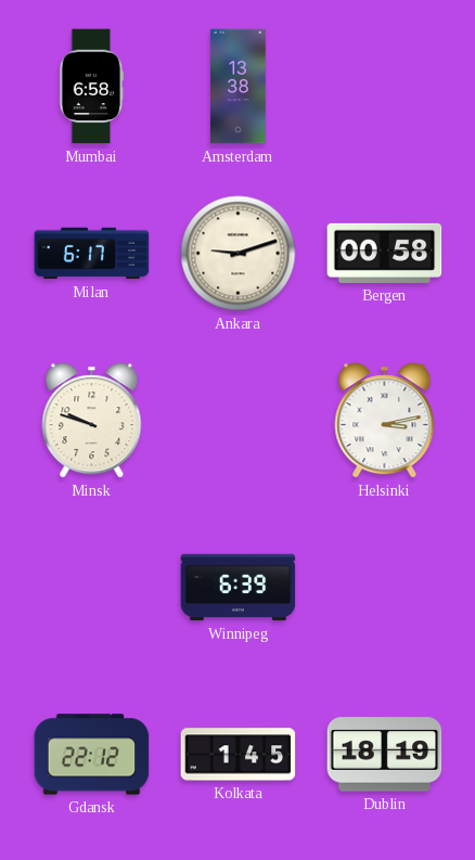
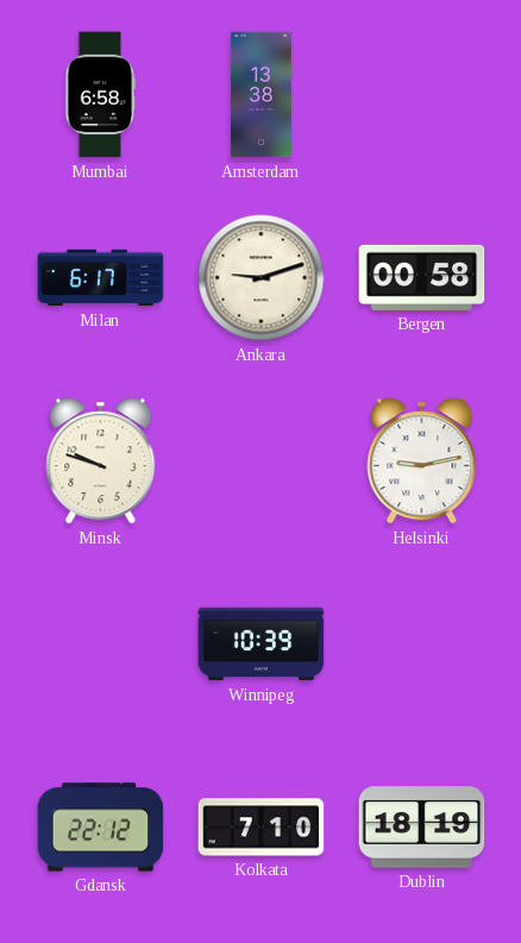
Helsinki: 3:13 -> 9:13 (422, 461)
Winnipeg: 6:39 -> 10:39 (262, 645)
Kolkata: 1:45 -> 7:10 (262, 828)
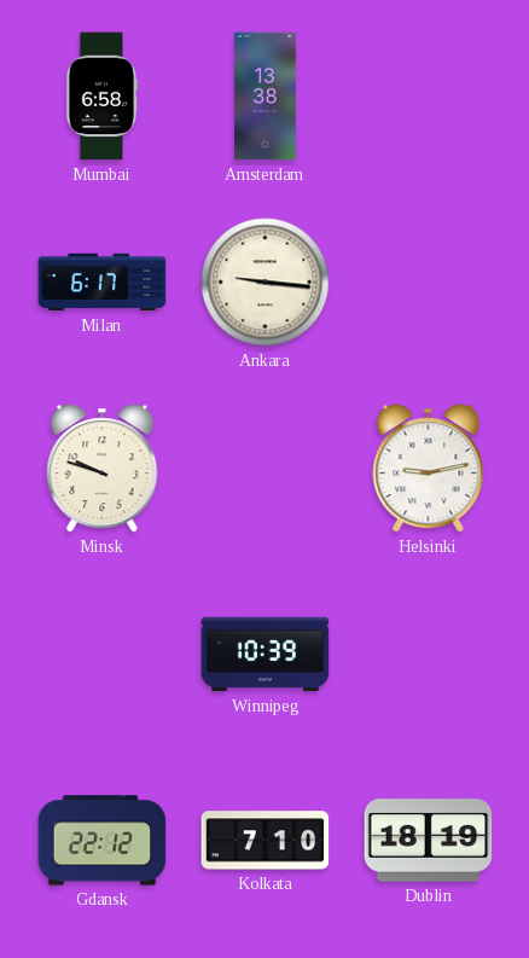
Ankara: 9:12 -> 9:16 (266, 283)
Bergen: 00:58 -> none (422, 277)
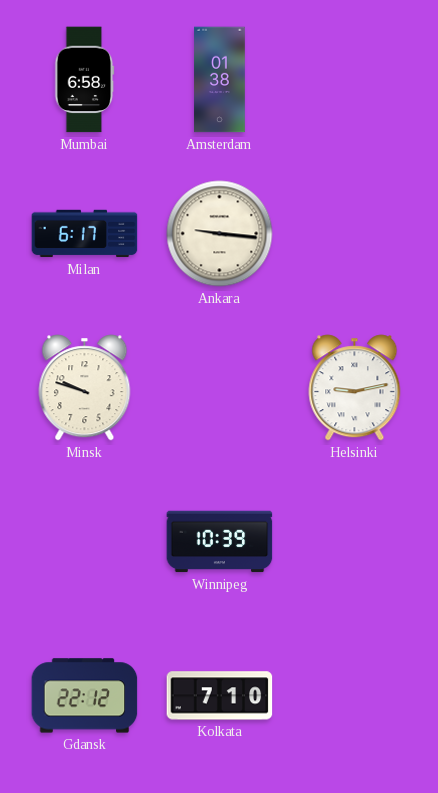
Amsterdam: 13:38 -> 01:38 (220, 80)
Dublin: 18:19 -> none (429, 841)
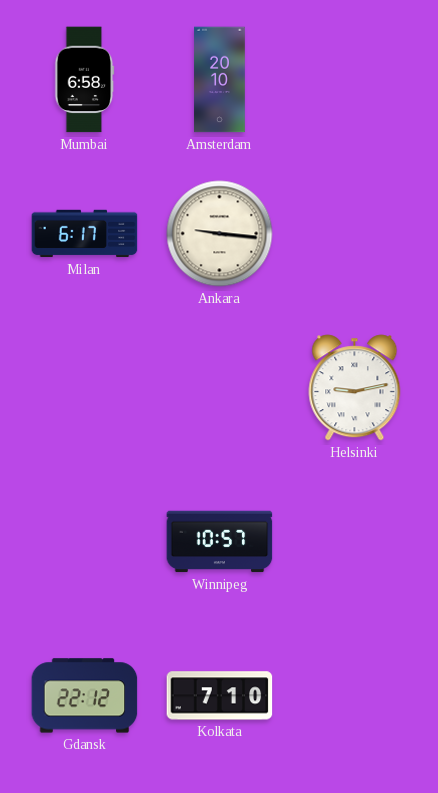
Amsterdam: 01:38 -> 20:10 (220, 80)
Minsk: 9:48 -> none (85, 388)
Winnipeg: 10:39 -> 10:57 (220, 542)
